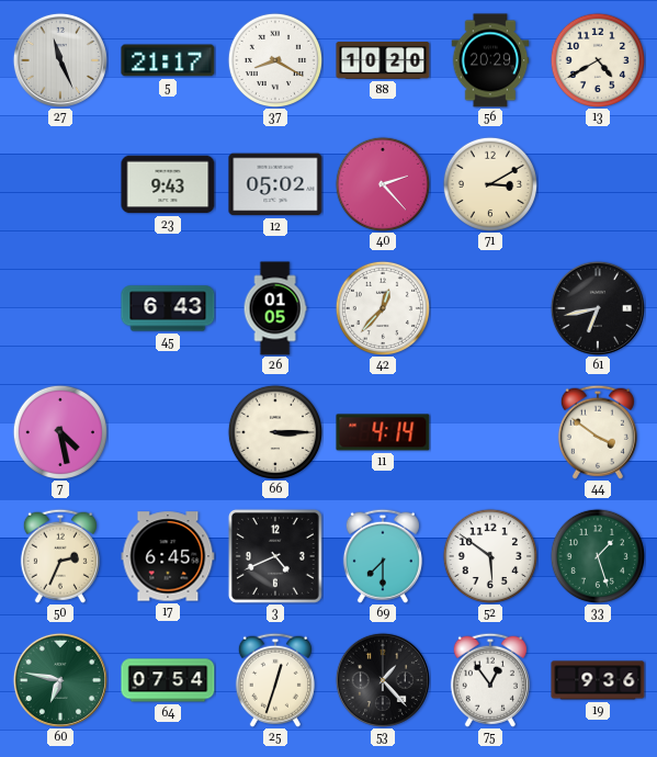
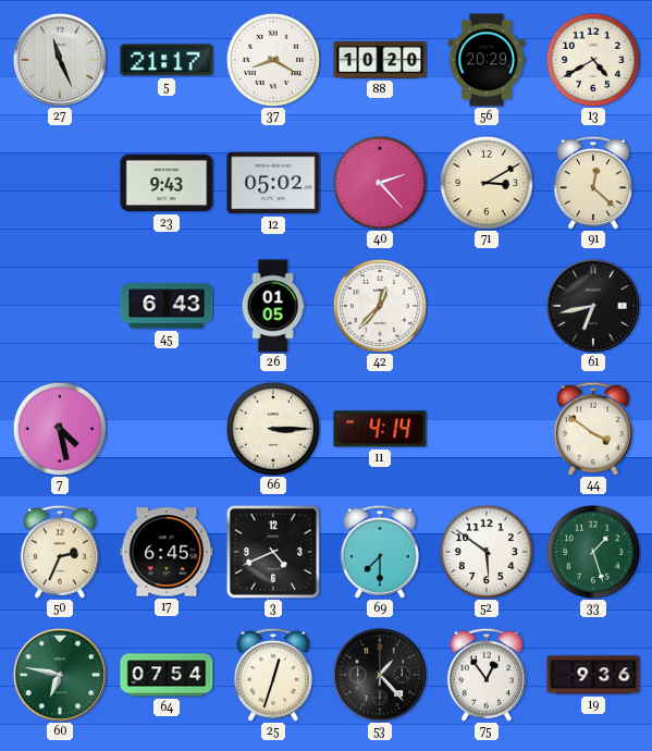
91: none -> 12:22 (593, 183)
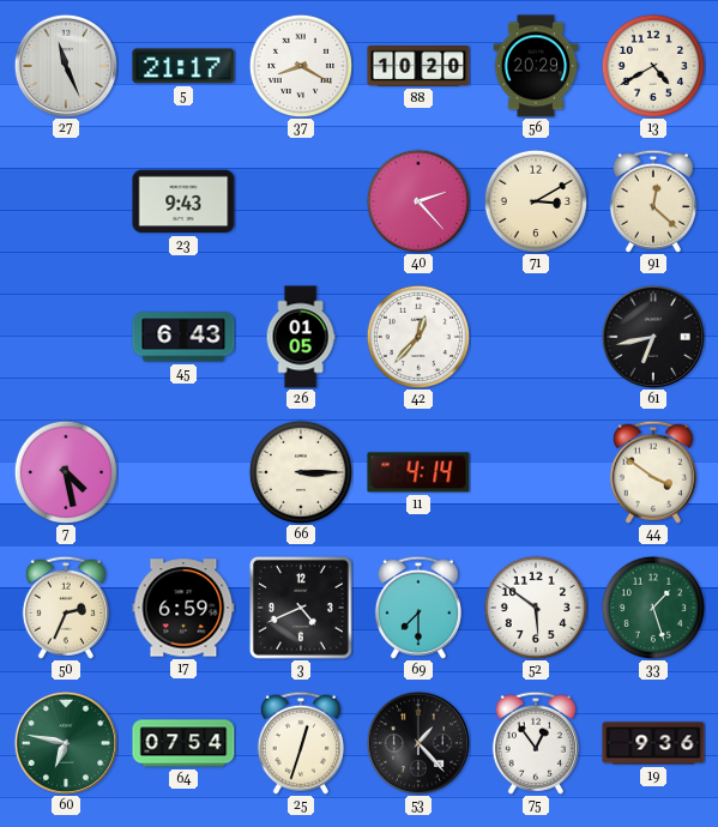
12: 05:02 -> none (273, 183)
17: 6:45 -> 6:59 (183, 608)
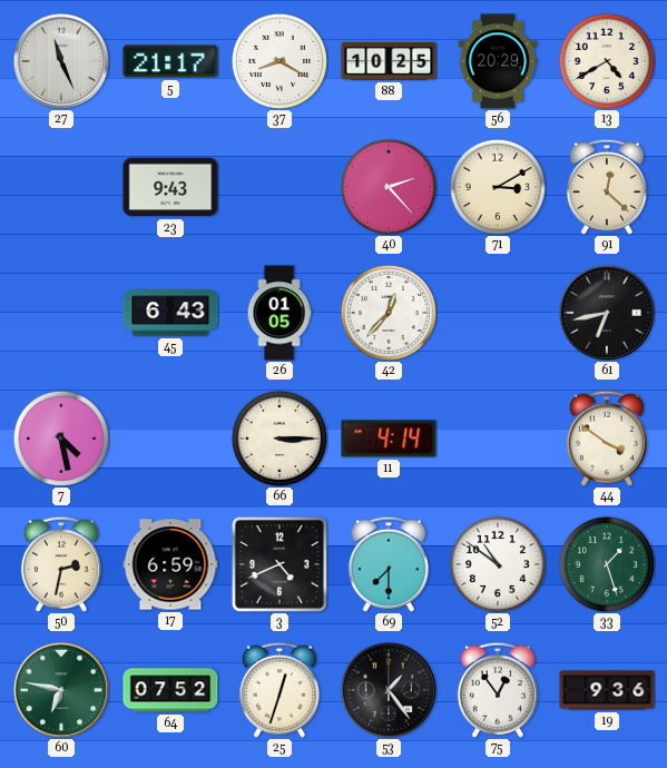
88: 10:20 -> 10:25 (389, 62)
50: 2:34 -> 2:32 (61, 564)
52: 5:51 -> 10:51 (497, 563)
64: 07:54 -> 07:52 (170, 690)
53: 1:23 -> 1:24 (389, 690)
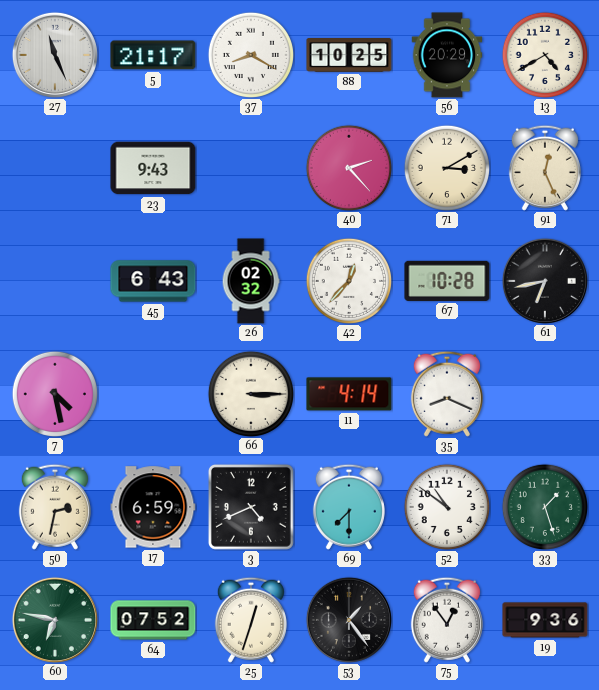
91: 12:22 -> 12:26 (545, 168)
26: 01:05 -> 02:32 (251, 281)
67: none -> 10:28 (447, 281)
35: none -> 8:19 (447, 394)
44: 3:51 -> none (607, 439)
